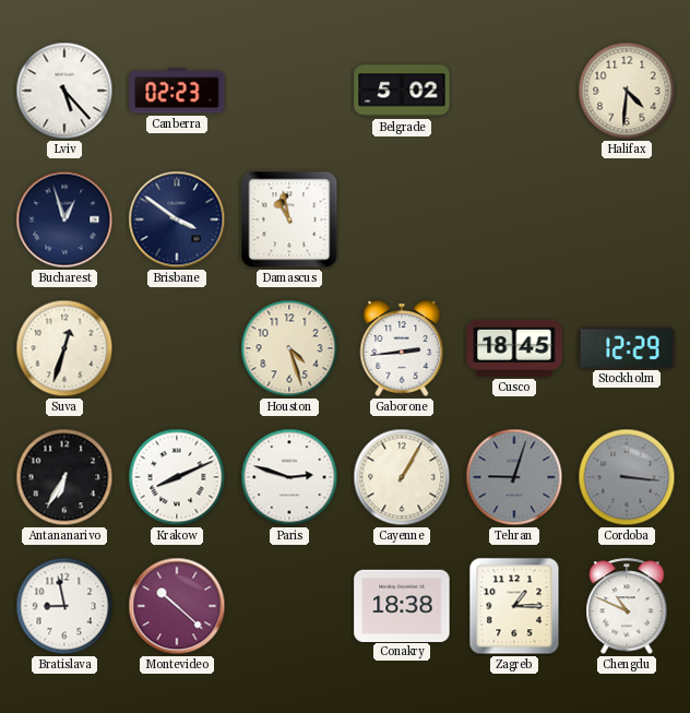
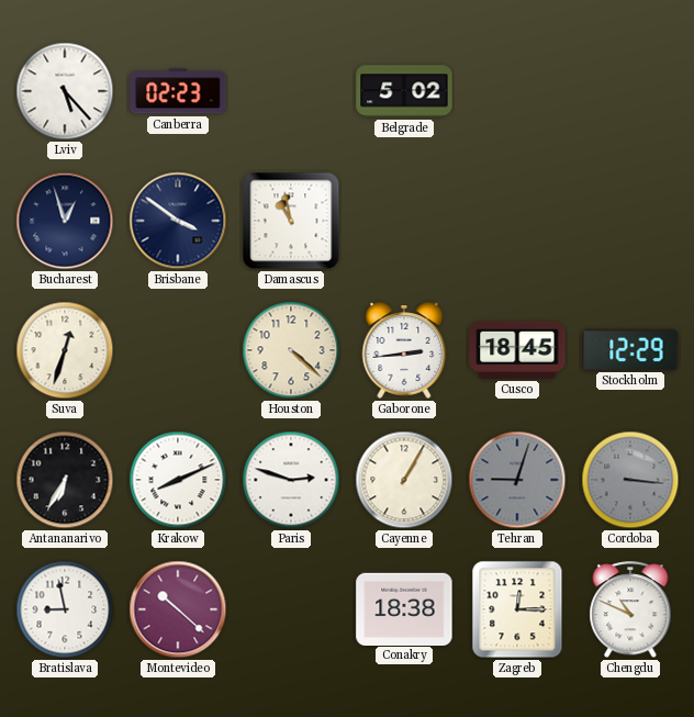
Halifax: 4:31 -> none (627, 91)
Houston: 4:27 -> 4:22 (291, 350)
Zagreb: 1:15 -> 12:15 (517, 609)
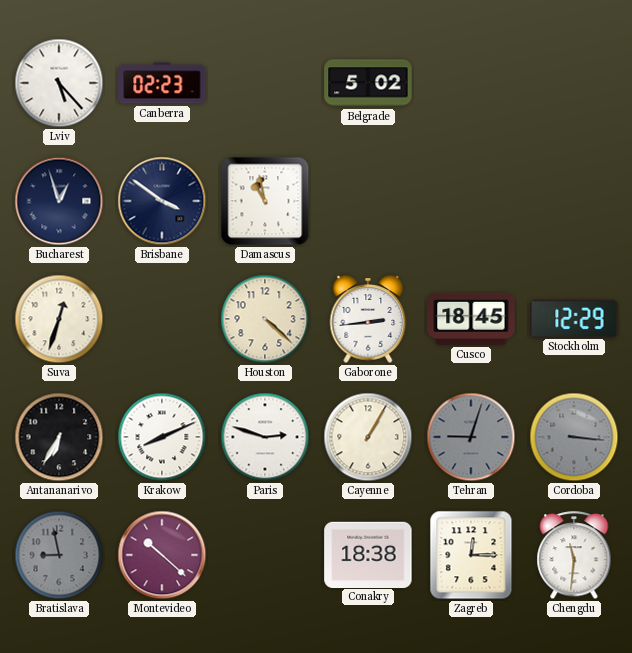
Bratislava dial: white -> grey (59, 555)
Chengdu: 10:49 -> 11:31 (574, 556)
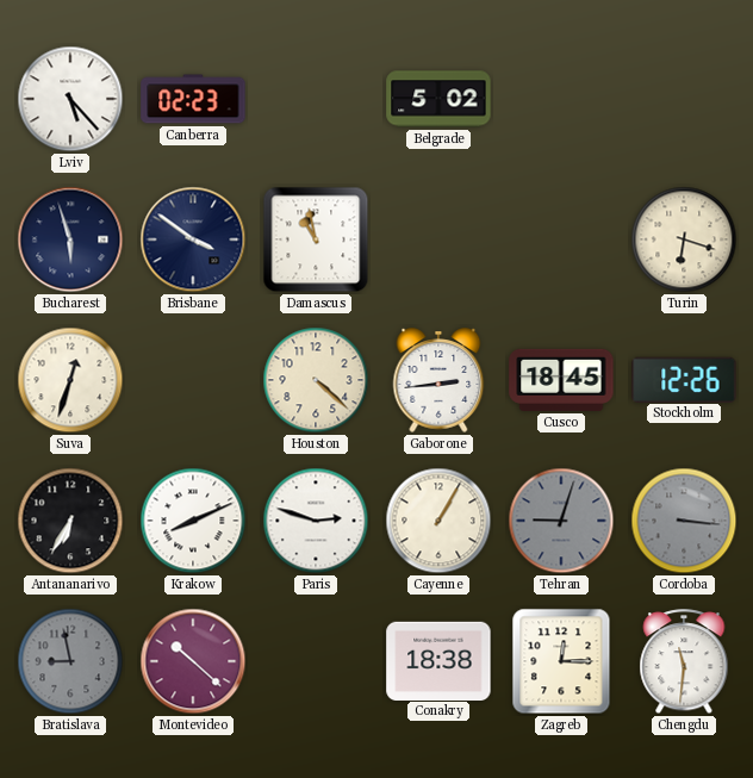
Bucharest: 12:57 -> 5:57 (70, 239)
Turin: none -> 6:18 (684, 239)
Stockholm: 12:29 -> 12:26 (684, 379)
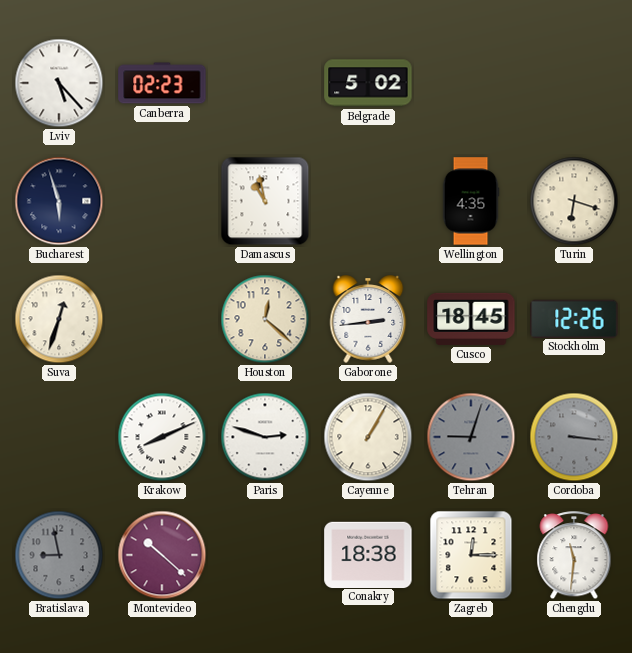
Brisbane: 3:51 -> none (193, 239)
Wellington: none -> 4:35 (471, 201)
Houston: 4:22 -> 12:22 (265, 319)
Antananarivo: 6:35 -> none (70, 521)
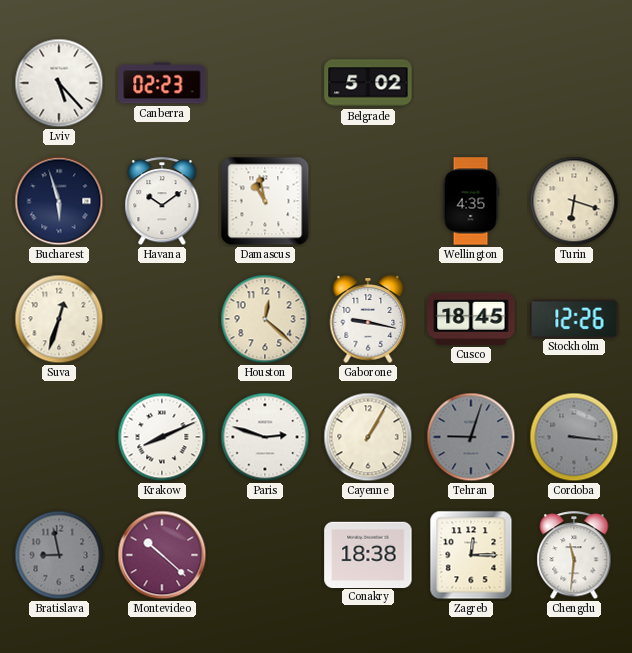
Havana: none -> 10:09 (162, 202)
Gaborone: 2:44 -> 9:17 (368, 319)
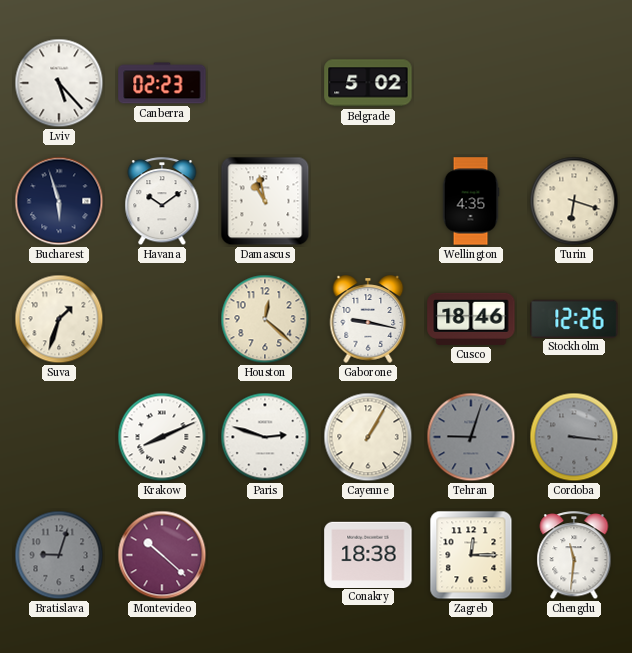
Suva: 12:33 -> 1:33 (59, 319)
Cusco: 18:45 -> 18:46 (471, 319)
Bratislava: 8:58 -> 9:03 (59, 555)
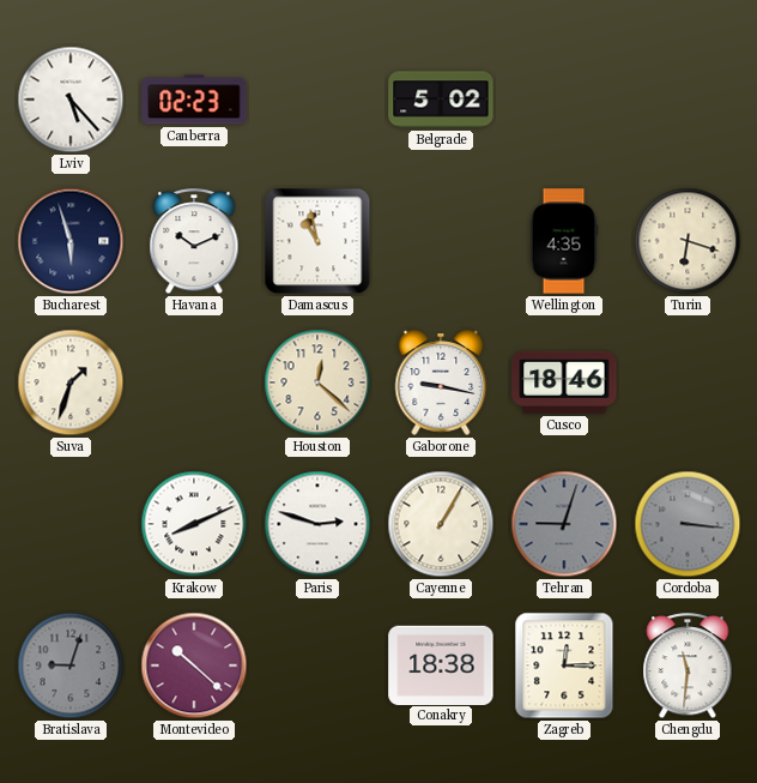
Havana: 10:09 -> 10:11 (194, 242)
Stockholm: 12:26 -> none (574, 318)
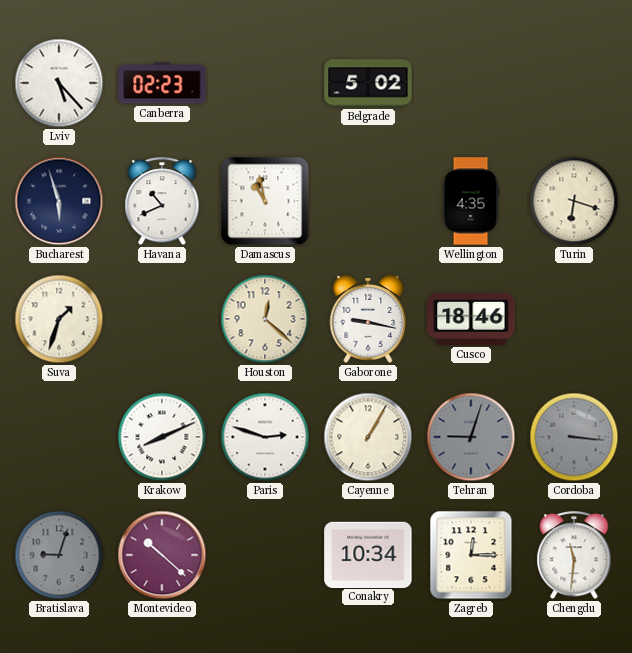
Havana: 10:11 -> 10:41 (162, 202)
Conakry: 18:38 -> 10:34 (368, 554)
